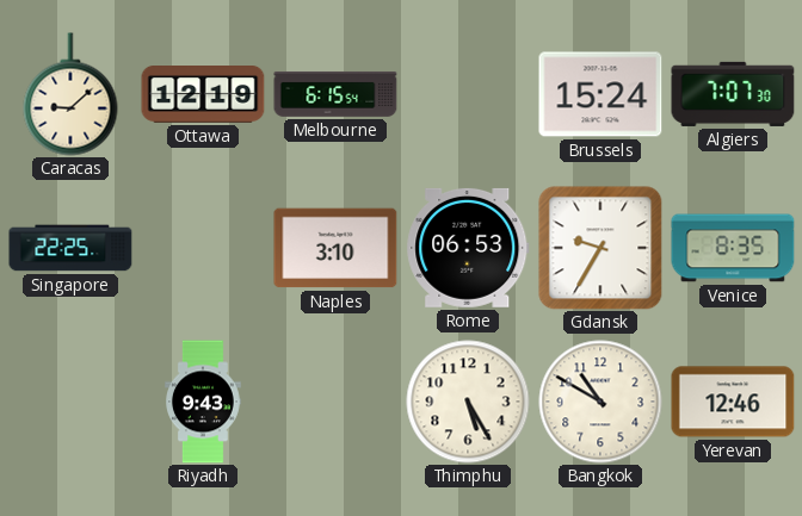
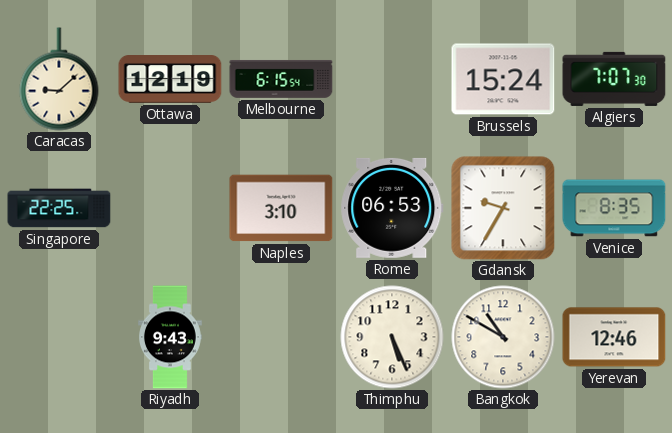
Thimphu: 5:25 -> 5:26 (392, 337)
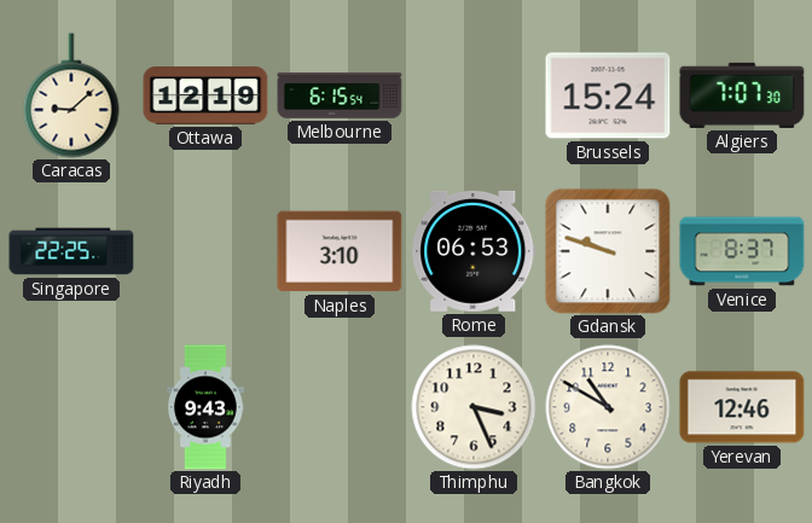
Gdansk: 9:35 -> 9:48 (608, 251)
Venice: 8:35 -> 8:37 (742, 251)
Thimphu: 5:26 -> 3:26 (474, 407)
